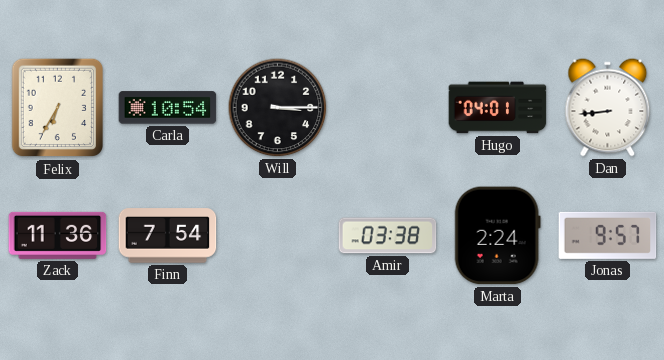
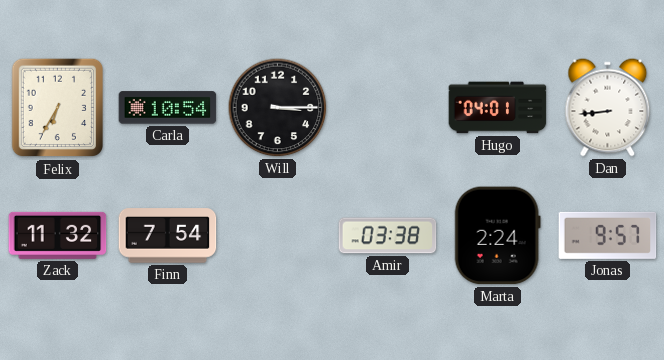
Zack: 11:36 -> 11:32 (58, 235)
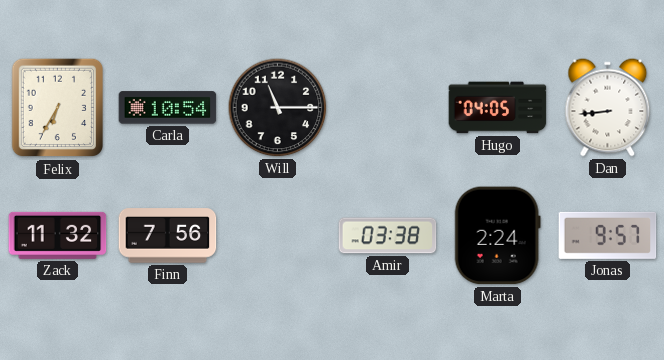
Will: 3:15 -> 11:15 (278, 108)
Hugo: 04:01 -> 04:05 (498, 108)
Finn: 7:54 -> 7:56 (168, 236)
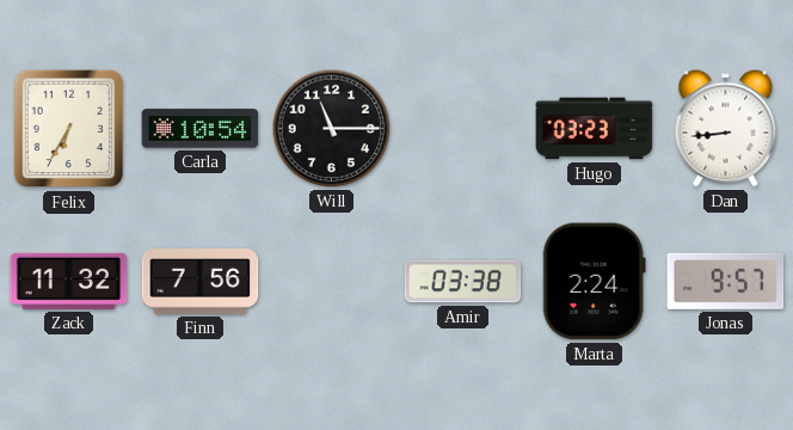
Hugo: 04:05 -> 03:23 (595, 129)
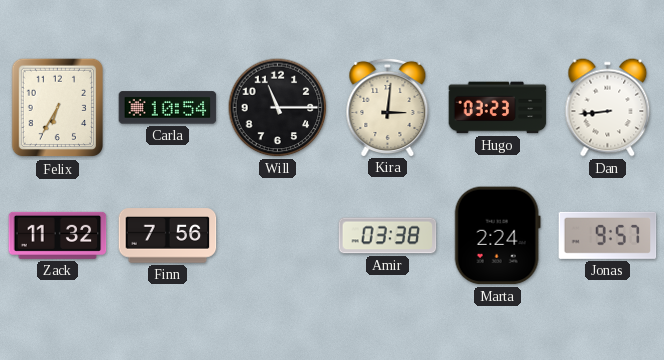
Kira: none -> 3:01 (388, 107)
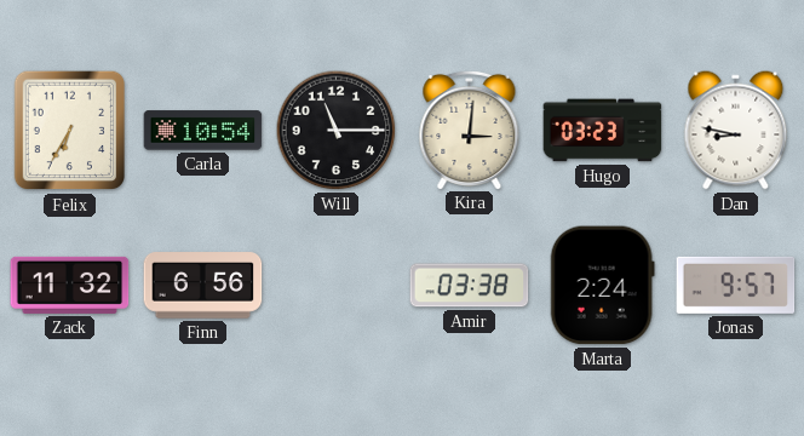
Dan: 8:44 -> 8:47 (736, 131)
Finn: 7:56 -> 6:56 (203, 286)
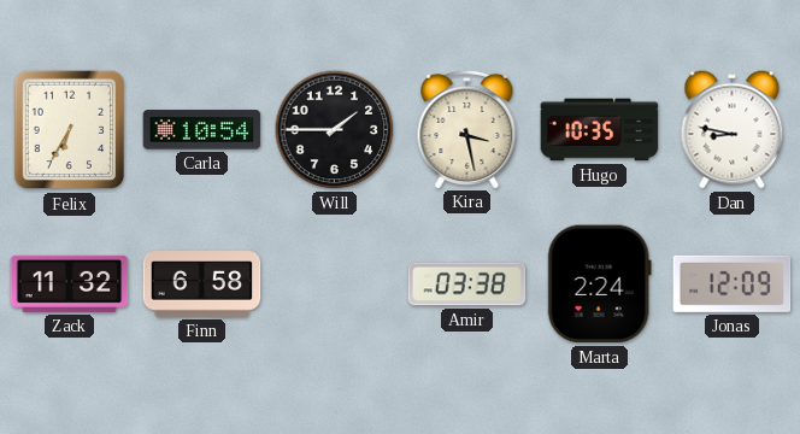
Will: 11:15 -> 1:45 (335, 130)
Kira: 3:01 -> 3:28 (467, 129)
Hugo: 03:23 -> 10:35 (600, 130)
Finn: 6:56 -> 6:58 (202, 285)
Jonas: 9:57 -> 12:09 (733, 283)
